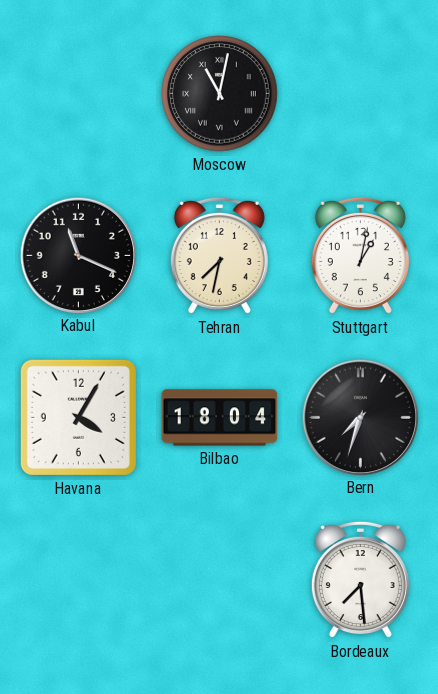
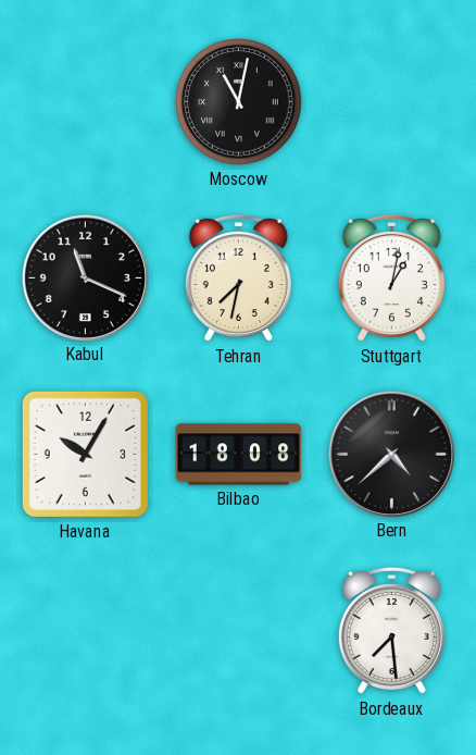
Havana: 4:05 -> 10:05 (85, 454)
Bilbao: 18:04 -> 18:08 (239, 455)
Bern: 7:33 -> 4:38 (391, 454)
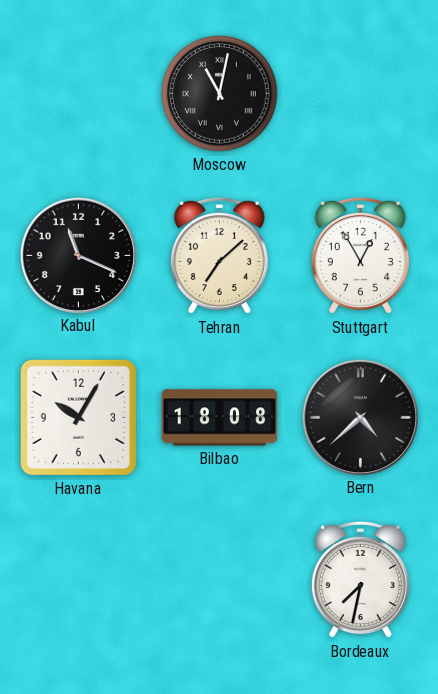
Tehran: 7:32 -> 7:08 (219, 256)
Stuttgart: 1:02 -> 12:55 (360, 256)
Bordeaux: 7:29 -> 7:32 (360, 580)
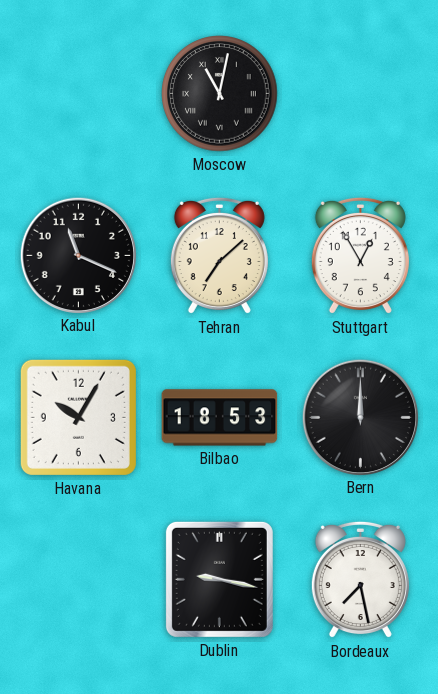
Bilbao: 18:08 -> 18:53 (220, 418)
Bern: 4:38 -> 12:00 (360, 417)
Dublin: none -> 9:17 (219, 579)
Bordeaux: 7:32 -> 7:28 (360, 580)
